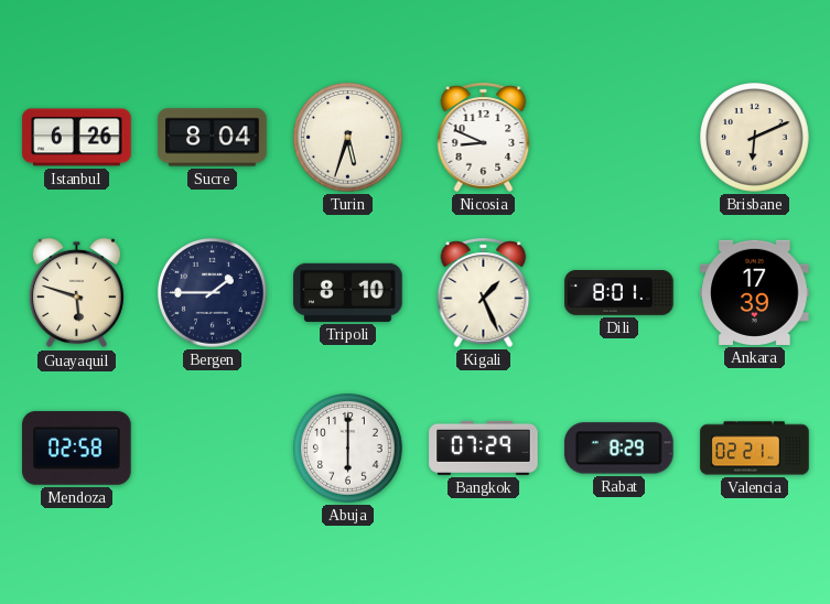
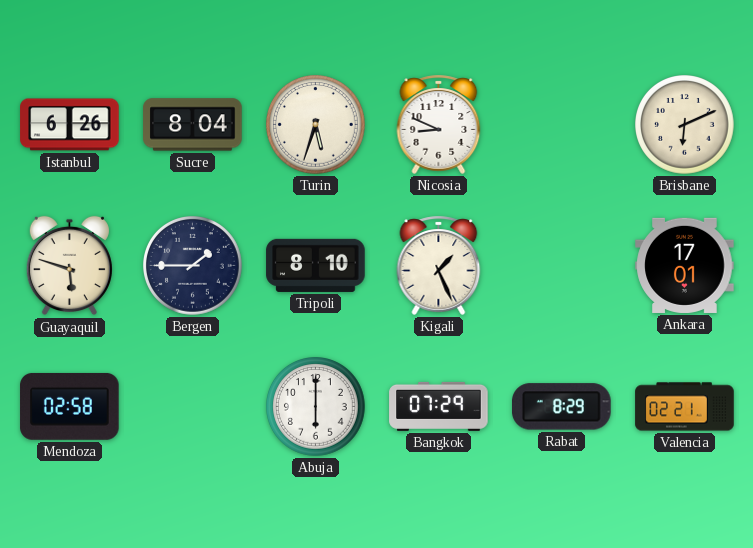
Dili: 8:01 -> none (619, 293)
Ankara: 17:39 -> 17:01 (685, 265)
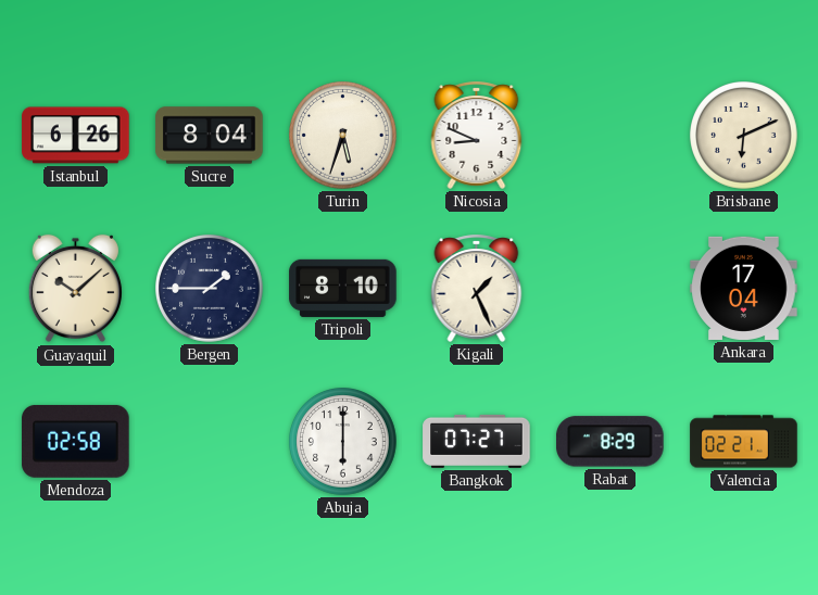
Guayaquil: 5:48 -> 10:08 (75, 289)
Ankara: 17:01 -> 17:04 (744, 288)
Bangkok: 07:29 -> 07:27 (477, 441)
